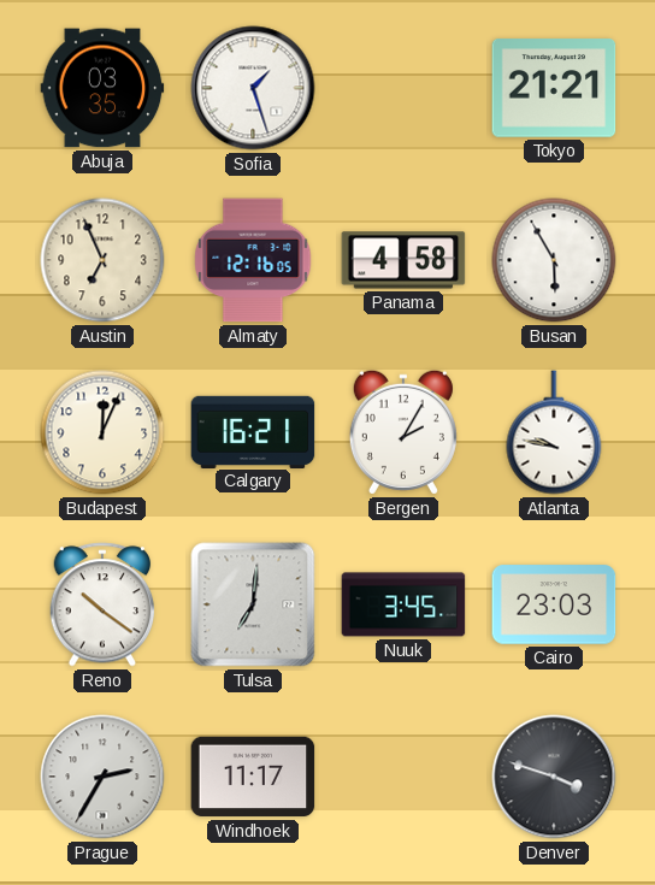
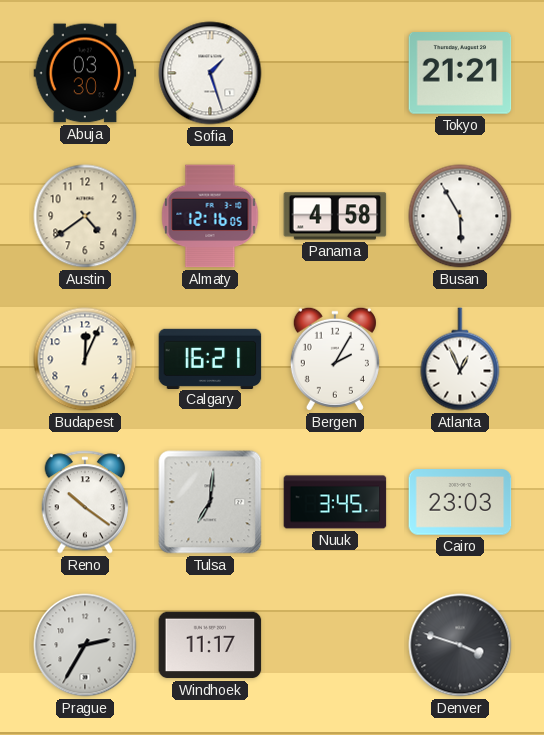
Abuja: 03:35 -> 03:30 (85, 73)
Austin: 6:56 -> 4:39 (85, 216)
Atlanta: 9:47 -> 12:56 (460, 359)
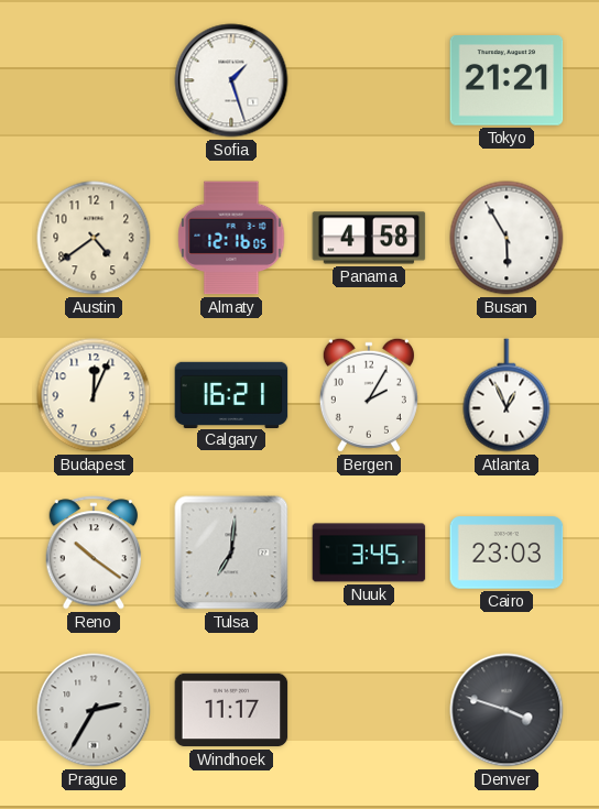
Abuja: 03:30 -> none (85, 73)
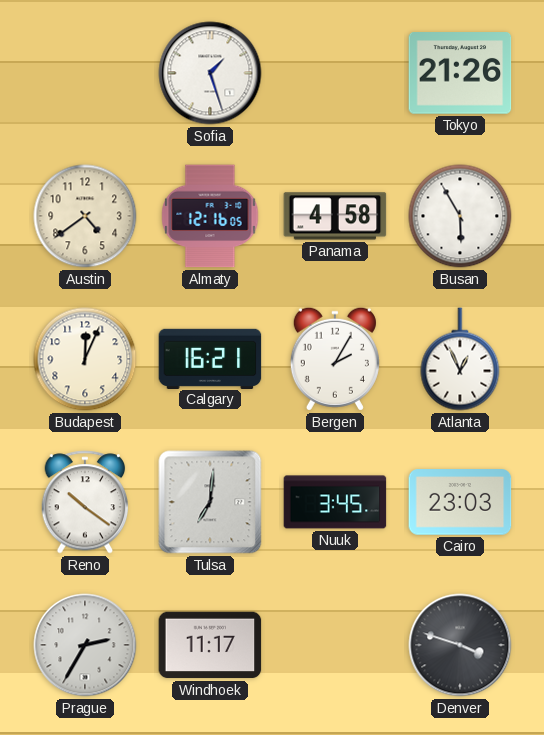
Tokyo: 21:21 -> 21:26 (460, 73)
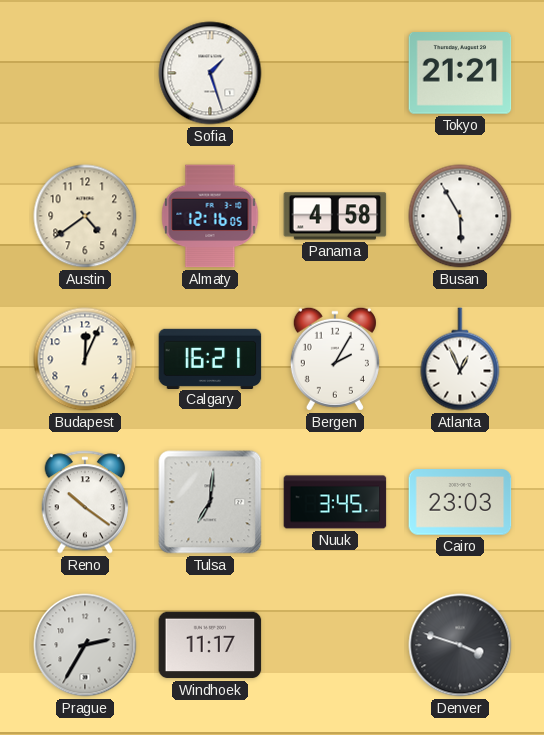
Tokyo: 21:26 -> 21:21 (460, 73)
